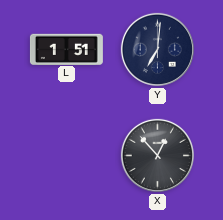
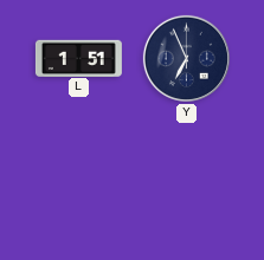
Y: 7:01 -> 6:56 (186, 58)
X: 12:53 -> none (157, 155)
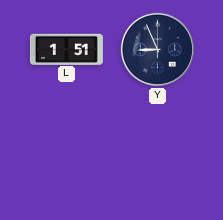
Y: 6:56 -> 8:56 (157, 49)
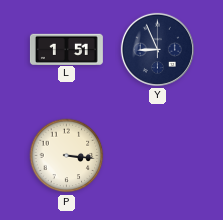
P: none -> 3:16 (67, 156)
